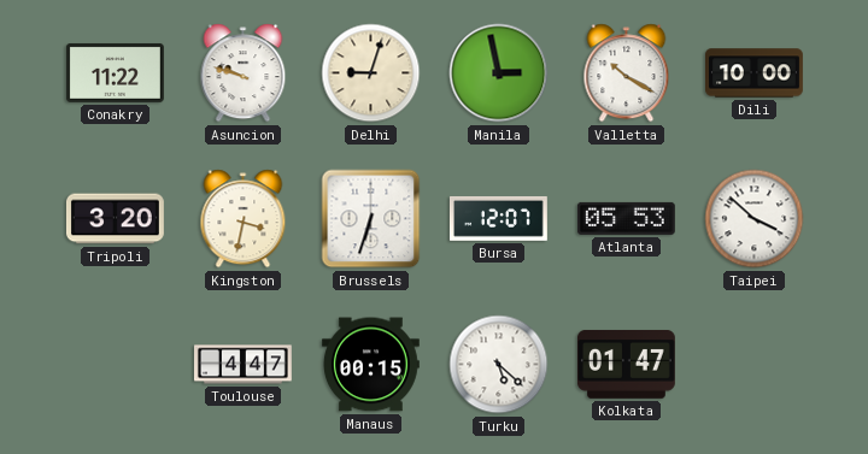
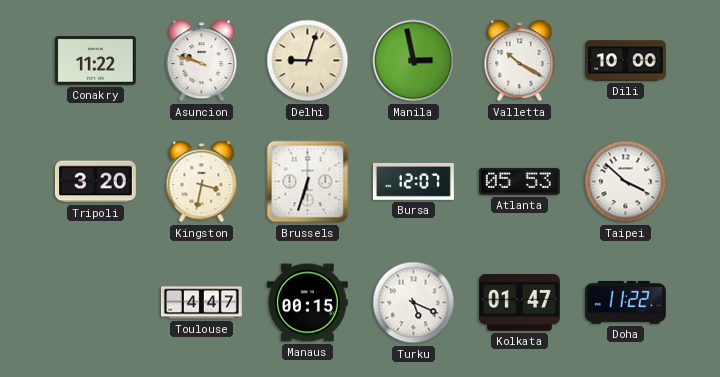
Turku: 5:22 -> 5:19 (414, 303)
Doha: none -> 11:22 (625, 302)
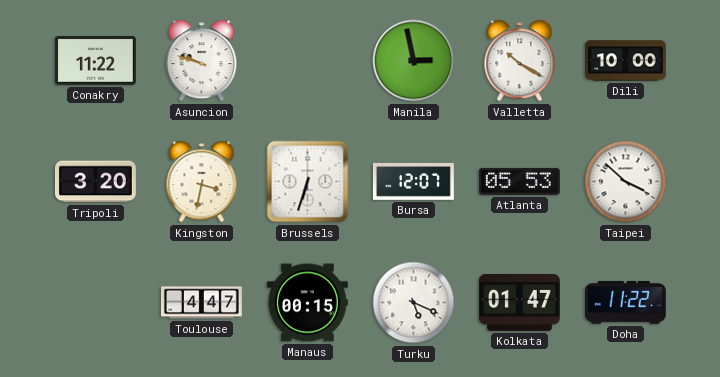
Delhi: 9:03 -> none (308, 61)
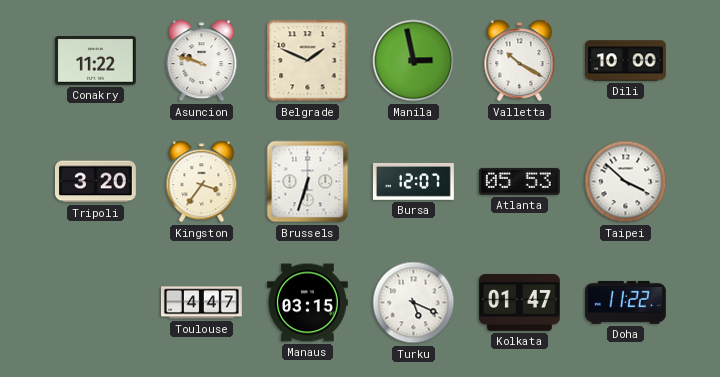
Belgrade: none -> 1:49 (308, 61)
Kingston: 3:32 -> 3:36 (202, 182)
Manaus: 00:15 -> 03:15 (307, 303)
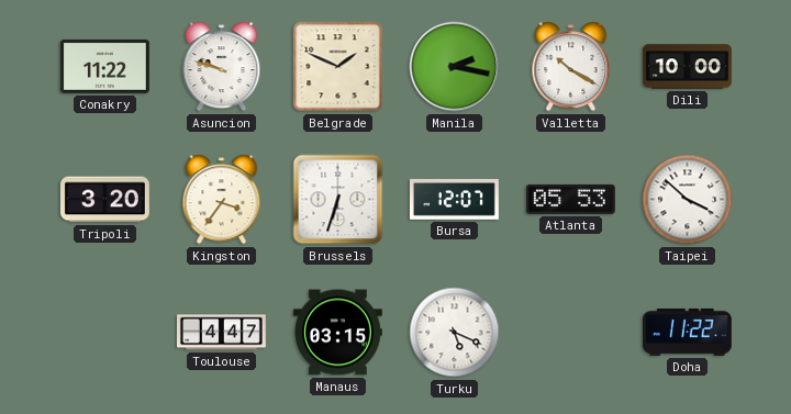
Manila: 2:58 -> 2:17 (455, 67)
Kolkata: 01:47 -> none (519, 303)
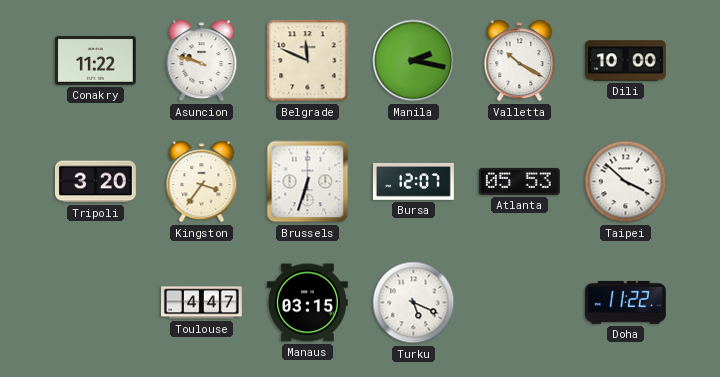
Belgrade: 1:49 -> 11:49 (308, 61)
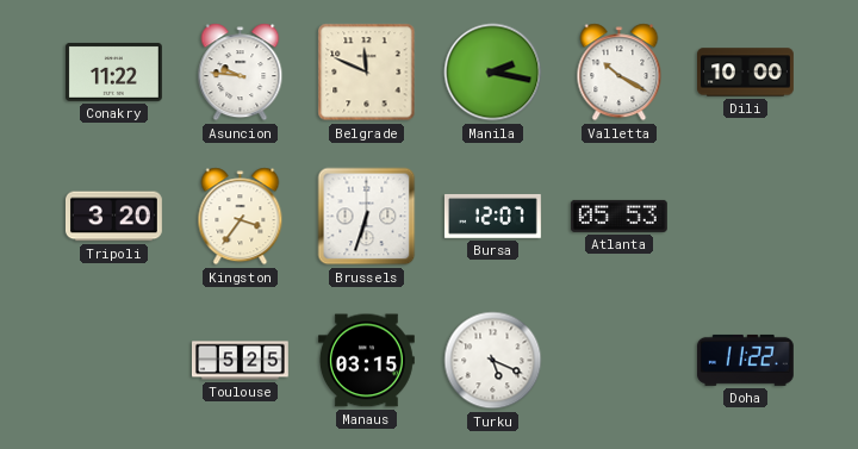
Asuncion: 9:48 -> 9:46 (241, 73)
Taipei: 3:52 -> none (626, 182)
Toulouse: 4:47 -> 5:25 (241, 361)
